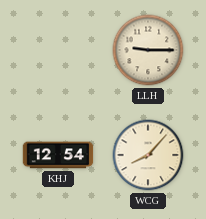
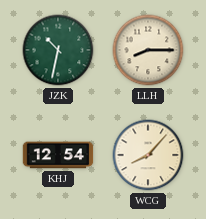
JZK: none -> 10:32 (58, 50)
LLH: 9:15 -> 8:15 (148, 50)
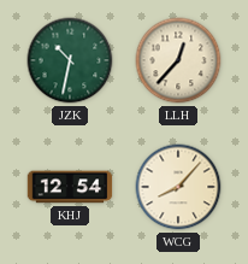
LLH: 8:15 -> 12:37 (178, 60)
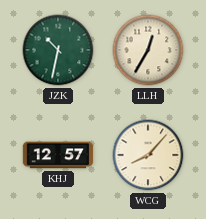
LLH: 12:37 -> 12:35 (148, 50)
KHJ: 12:54 -> 12:57 (58, 155)
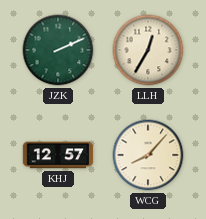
JZK: 10:32 -> 2:11 (58, 50)
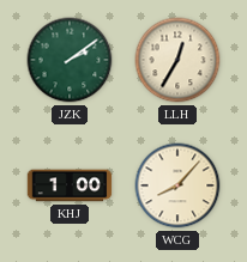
JZK: 2:11 -> 2:09 (70, 60)
KHJ: 12:57 -> 1:00 (70, 185)
